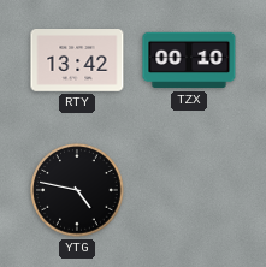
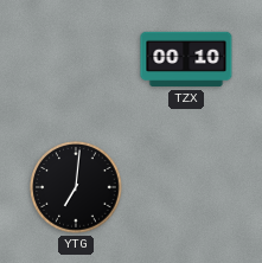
RTY: 13:42 -> none (77, 61)
YTG: 4:47 -> 7:01 (76, 187)
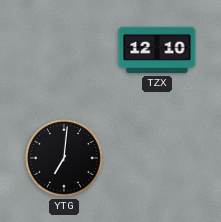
TZX: 00:10 -> 12:10 (157, 50)
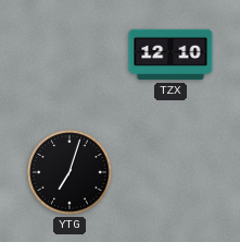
YTG: 7:01 -> 7:03 (70, 172)
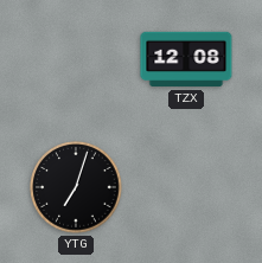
TZX: 12:10 -> 12:08 (186, 59)
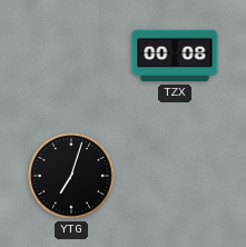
TZX: 12:08 -> 00:08 (175, 56)
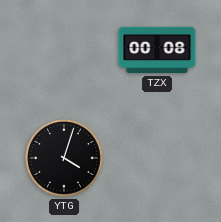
YTG: 7:03 -> 4:03 (64, 158)
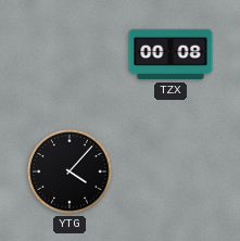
YTG: 4:03 -> 4:07 (70, 172)
